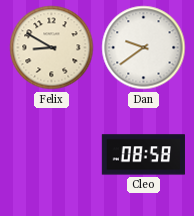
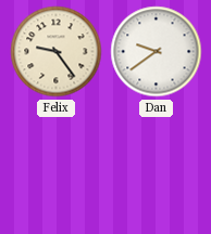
Felix: 8:50 -> 9:24 (57, 52)
Cleo: 08:58 -> none (143, 155)
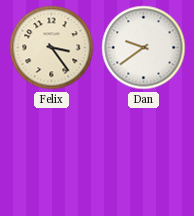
Felix: 9:24 -> 3:24 (52, 48)
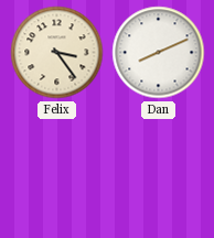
Dan: 9:39 -> 8:11 (159, 53)
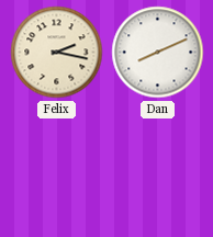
Felix: 3:24 -> 2:17 (57, 53)
